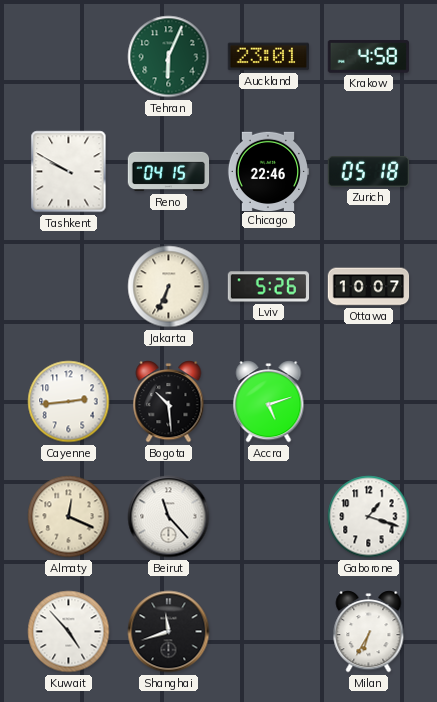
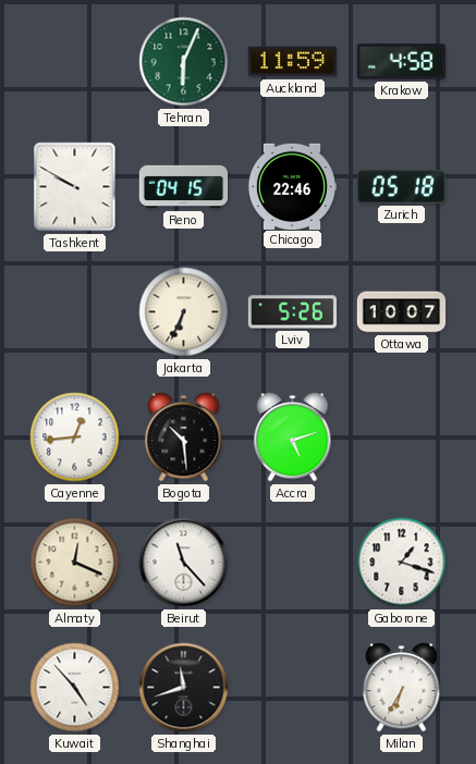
Auckland: 23:01 -> 11:59 (292, 62)
Cayenne: 2:44 -> 12:44 (75, 438)
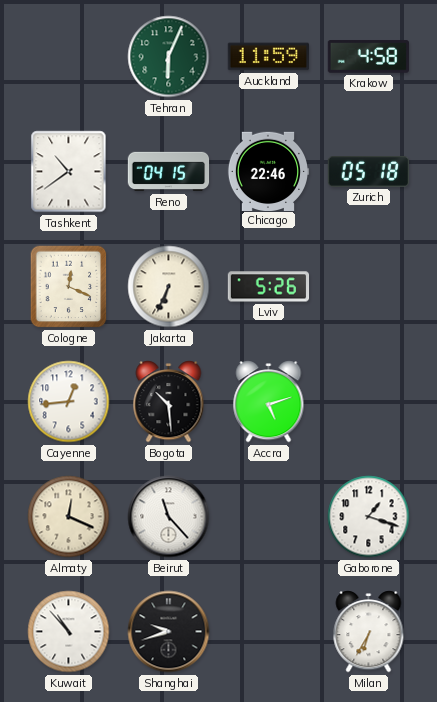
Tashkent: 9:50 -> 10:39 (69, 172)
Cologne: none -> 12:19 (69, 287)
Ottawa: 10:07 -> none (402, 312)
Kuwait: 4:53 -> 10:53 (69, 632)
Shanghai: 11:42 -> 9:42 (169, 632)
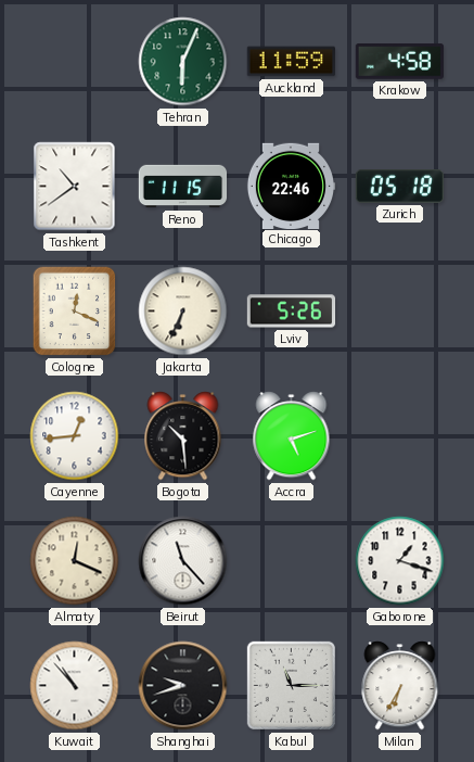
Reno: 04:15 -> 11:15 (183, 187)
Kabul: none -> 11:15 (291, 685)
